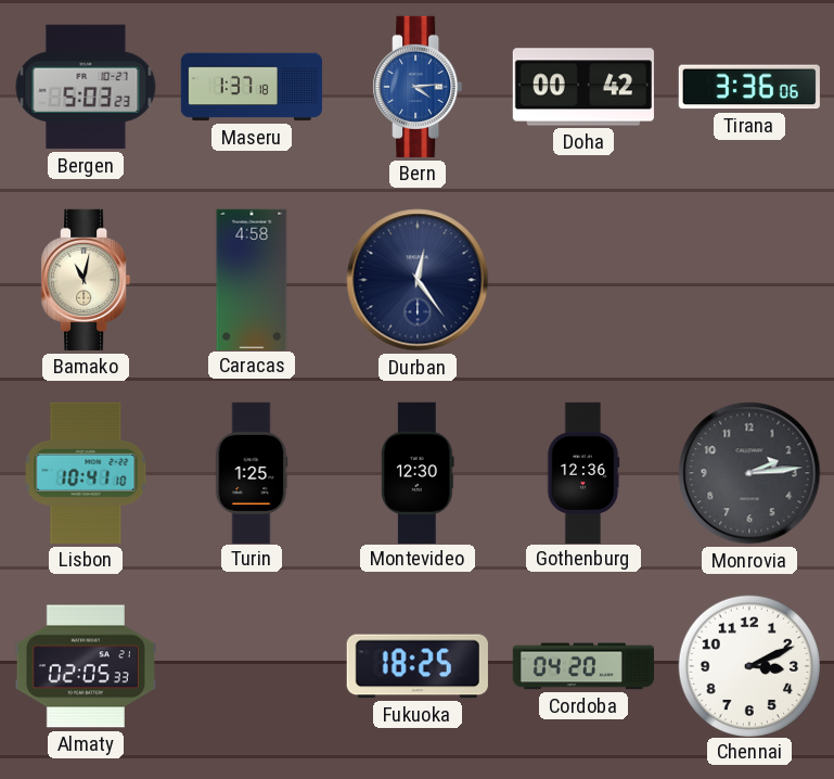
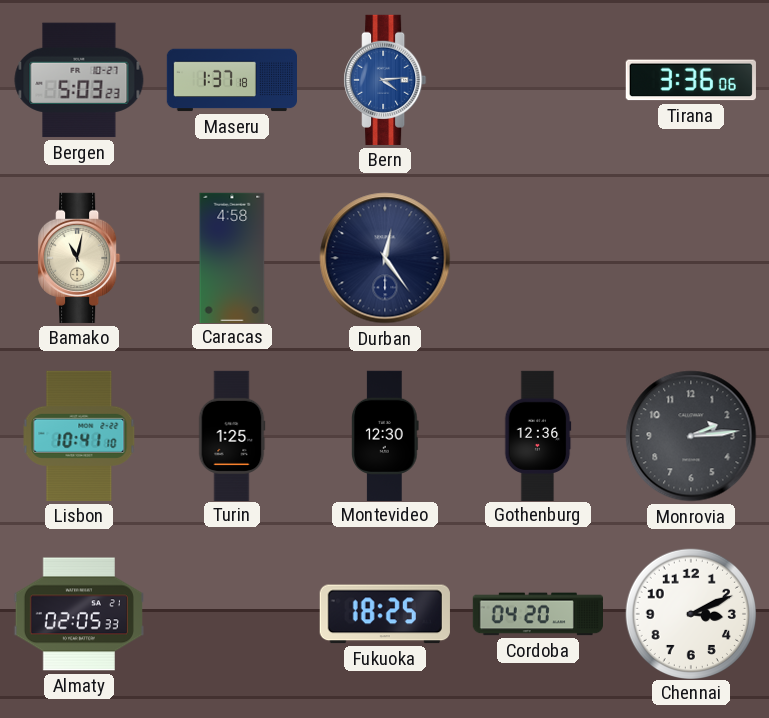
Doha: 00:42 -> none (582, 87)
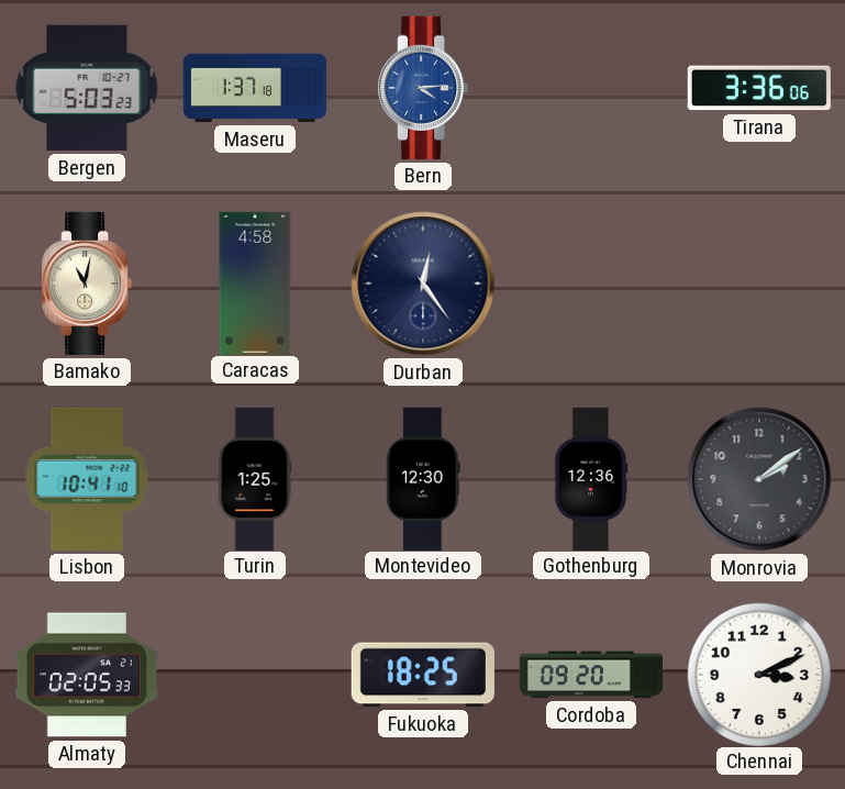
Monrovia: 2:14 -> 2:09 (759, 479)
Cordoba: 04:20 -> 09:20 (590, 675)
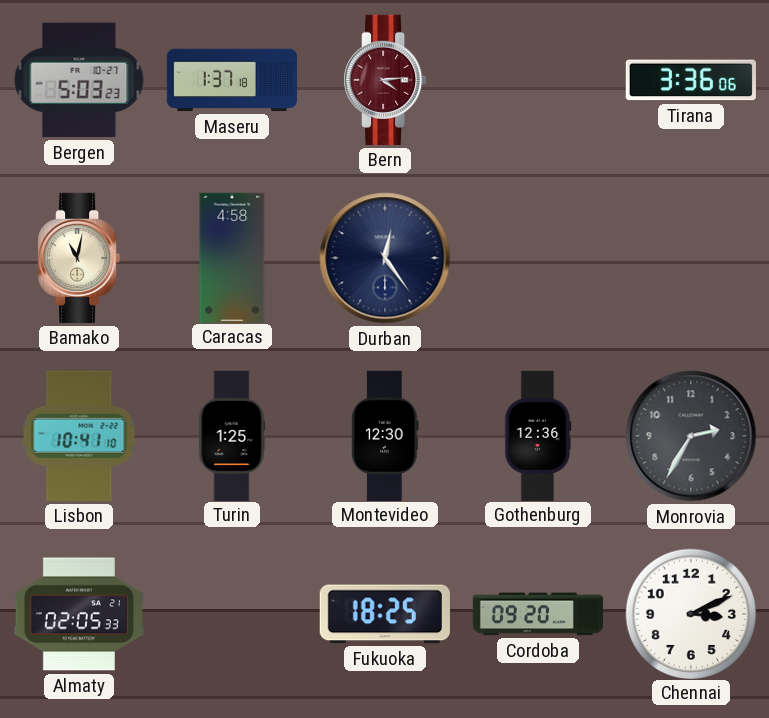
Bern dial: blue -> burgundy (385, 80)
Monrovia: 2:09 -> 2:35 (691, 436)
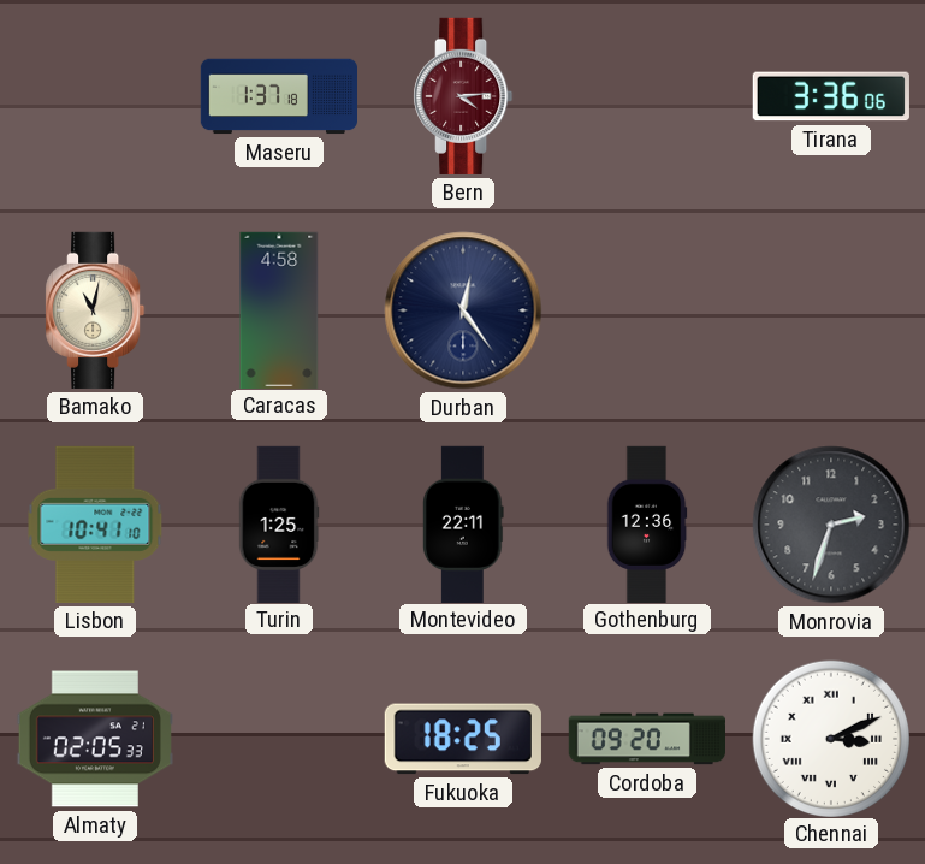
Bergen: 5:03 -> none (79, 80)
Montevideo: 12:30 -> 22:11 (464, 523)
Monrovia: 2:35 -> 2:33 (831, 525)
Chennai numerals: Arabic -> Roman (830, 738)
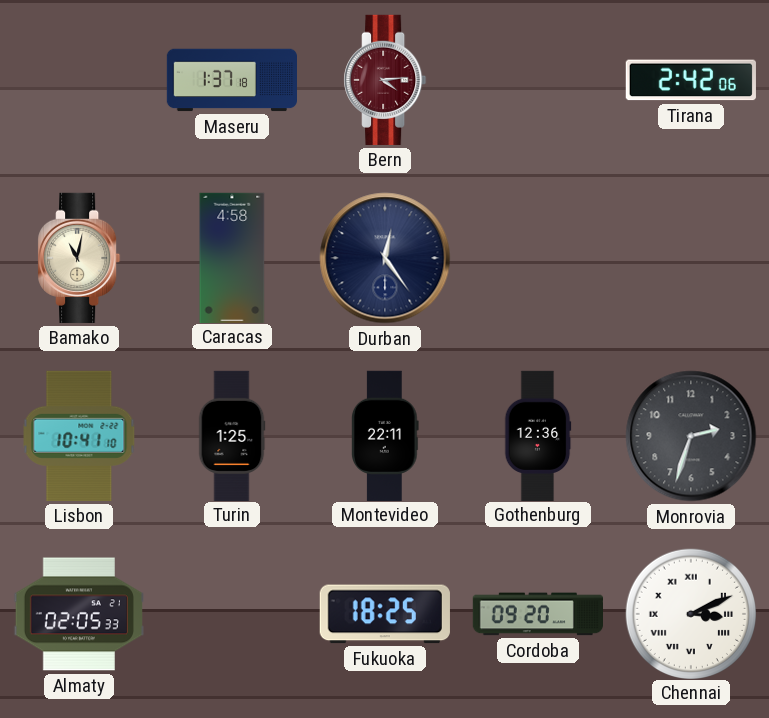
Tirana: 3:36 -> 2:42 (691, 80)
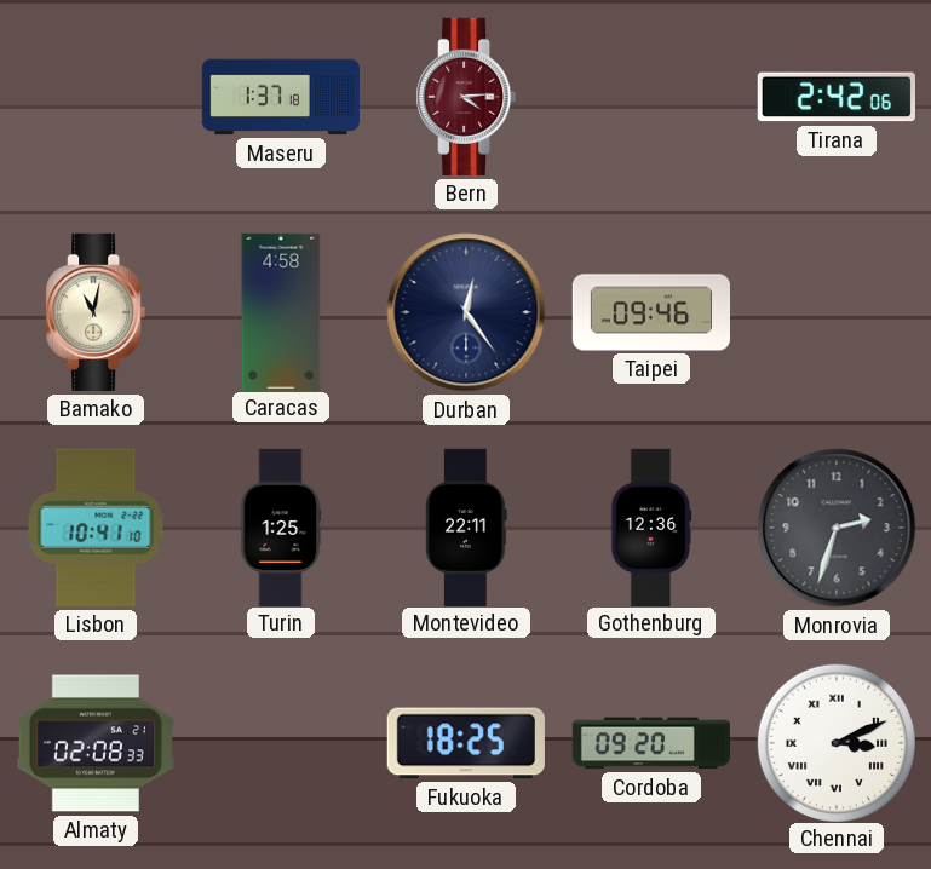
Taipei: none -> 09:46 (650, 312)
Almaty: 02:05 -> 02:08 (94, 743)
